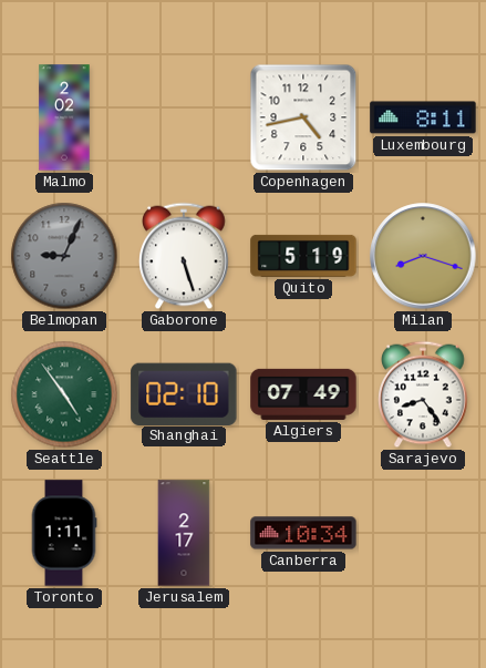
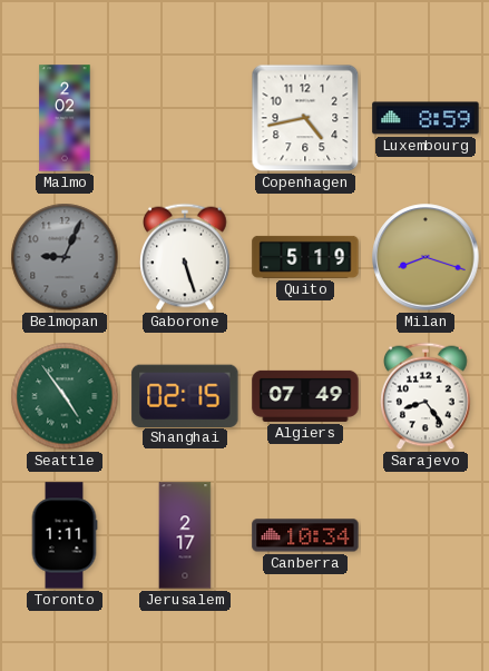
Luxembourg: 8:11 -> 8:59 (426, 118)
Shanghai: 02:10 -> 02:15 (185, 395)
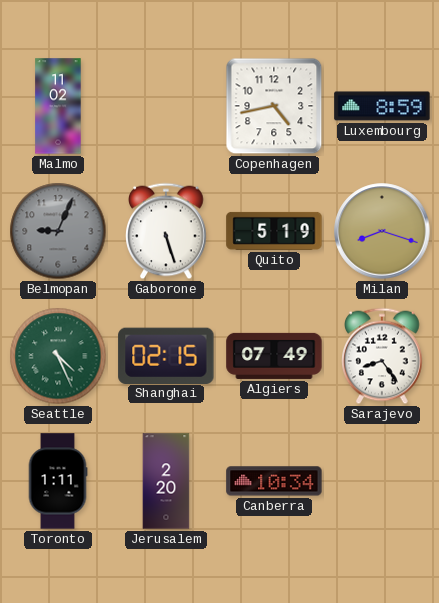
Malmo: 2:02 -> 11:02 (58, 106)
Seattle: 4:54 -> 4:26 (58, 356)
Jerusalem: 2:17 -> 2:20 (166, 481)
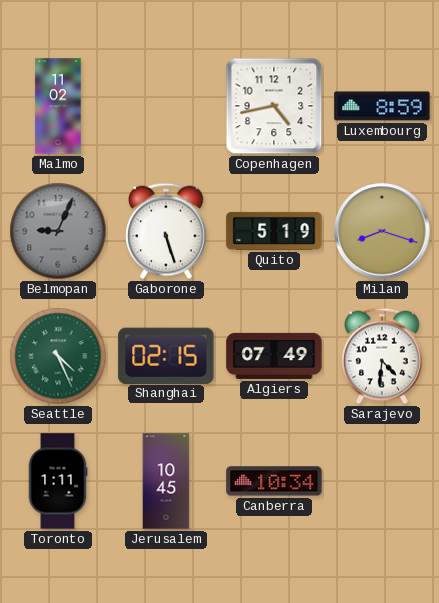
Sarajevo: 8:24 -> 4:31 (383, 356)
Jerusalem: 2:20 -> 10:45 (166, 481)
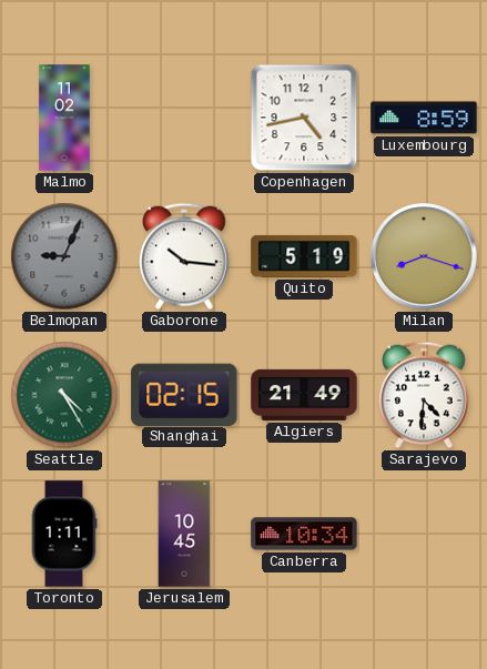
Gaborone: 5:27 -> 10:16 (185, 256)
Seattle: 4:26 -> 4:25 (64, 395)
Algiers: 07:49 -> 21:49 (304, 395)
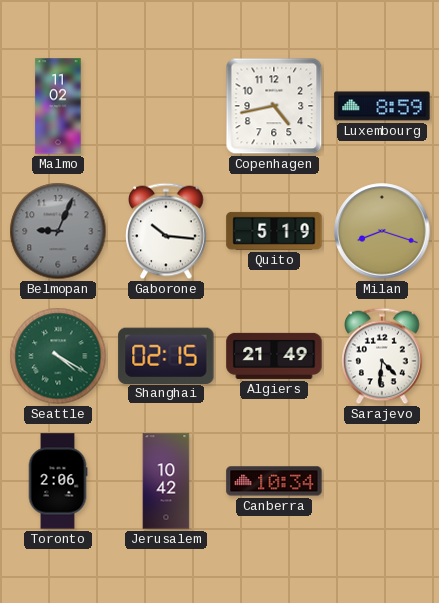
Seattle: 4:25 -> 4:20 (58, 356)
Toronto: 1:11 -> 2:06 (58, 481)
Jerusalem: 10:45 -> 10:42 (166, 481)
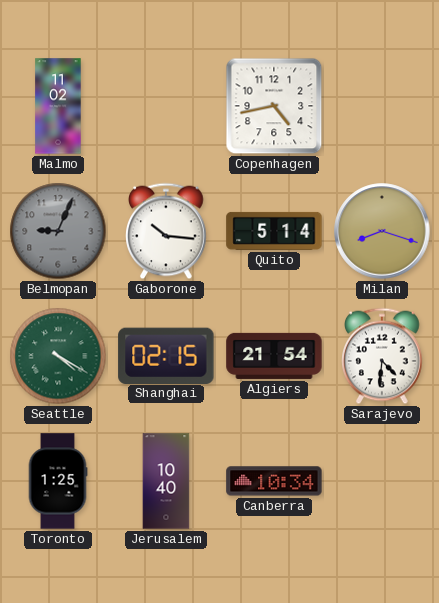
Luxembourg: 8:59 -> none (382, 106)
Quito: 5:19 -> 5:14 (274, 231)
Algiers: 21:49 -> 21:54 (274, 356)
Toronto: 2:06 -> 1:25 (58, 481)
Jerusalem: 10:42 -> 10:40 (166, 481)
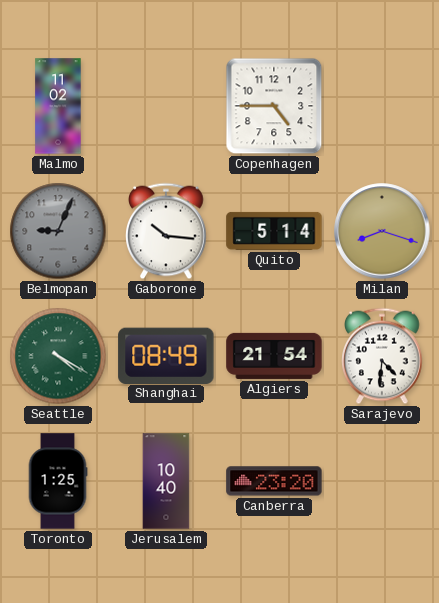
Copenhagen: 4:43 -> 4:45 (274, 106)
Shanghai: 02:15 -> 08:49 (166, 355)
Canberra: 10:34 -> 23:20 (274, 481)
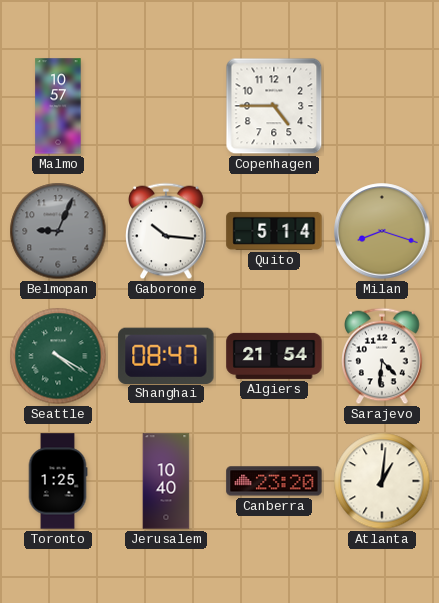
Malmo: 11:02 -> 10:57 (58, 106)
Shanghai: 08:49 -> 08:47 (166, 355)
Atlanta: none -> 1:01 (382, 481)
